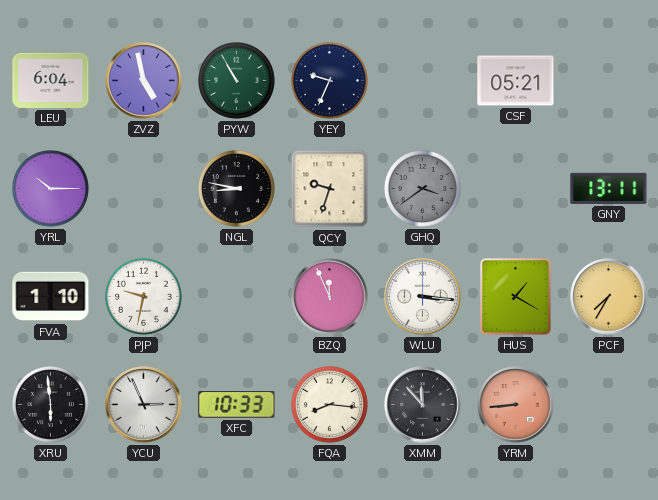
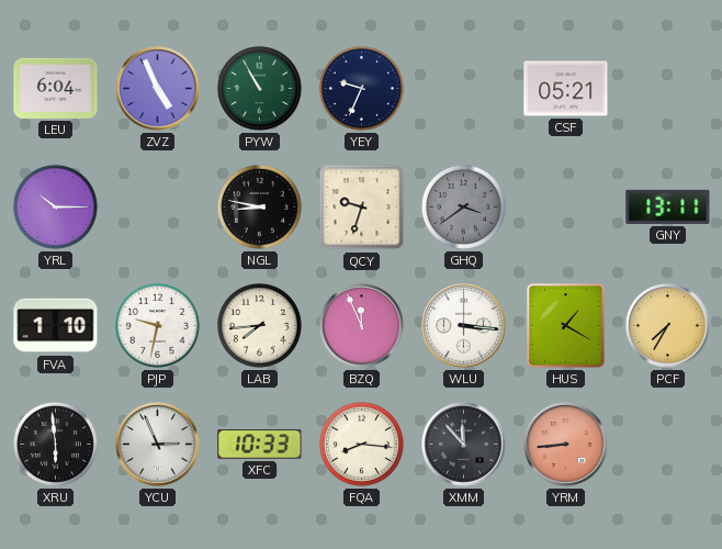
ZVZ: 4:58 -> 4:56 (158, 89)
LAB: none -> 7:44 (259, 325)
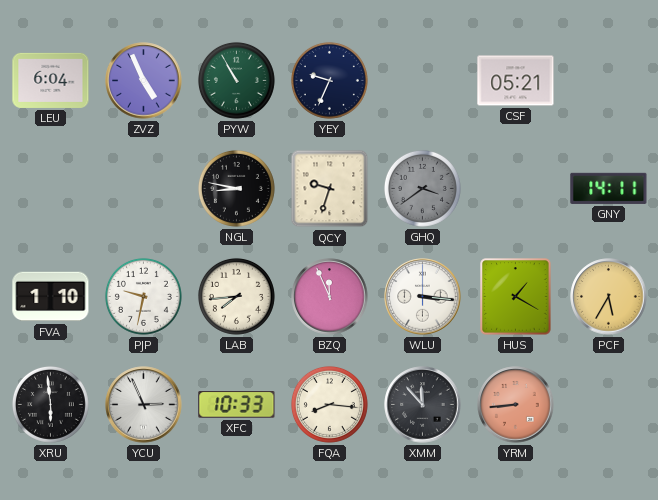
YRL: 10:15 -> none (55, 206)
GNY: 13:11 -> 14:11 (609, 188)
PCF: 7:35 -> 5:35 (609, 297)
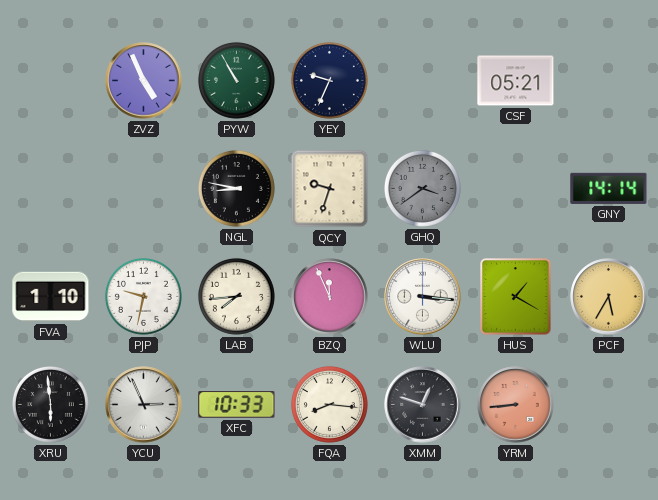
LEU: 6:04 -> none (51, 80)
GNY: 14:11 -> 14:14 (609, 188)
XMM: 11:53 -> 12:48 (423, 405)
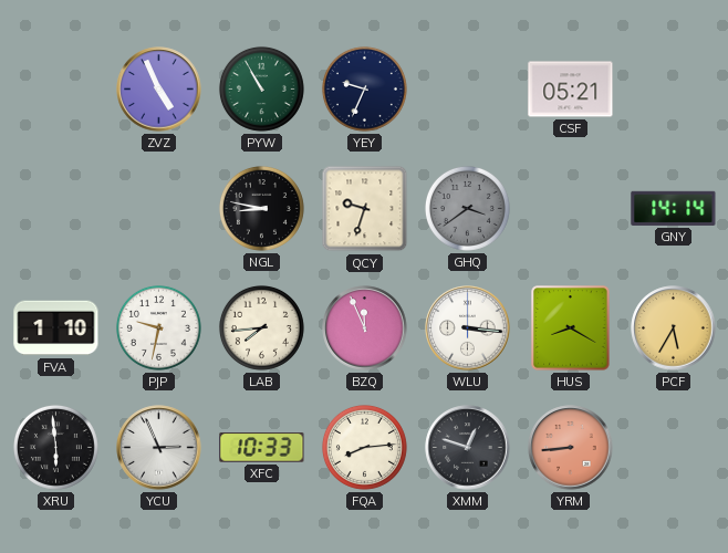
HUS: 1:20 -> 8:20 (571, 328)
FQA: 8:16 -> 8:14 (364, 447)
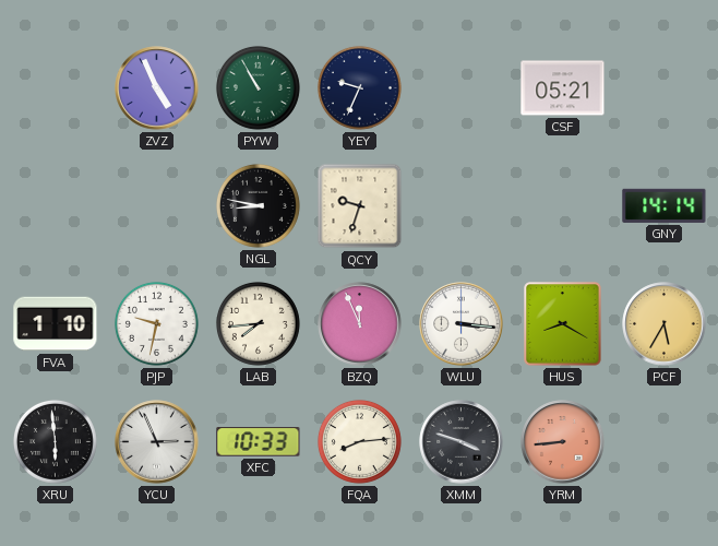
GHQ: 3:39 -> none (467, 208)
XMM: 12:48 -> 3:48 (462, 442)
